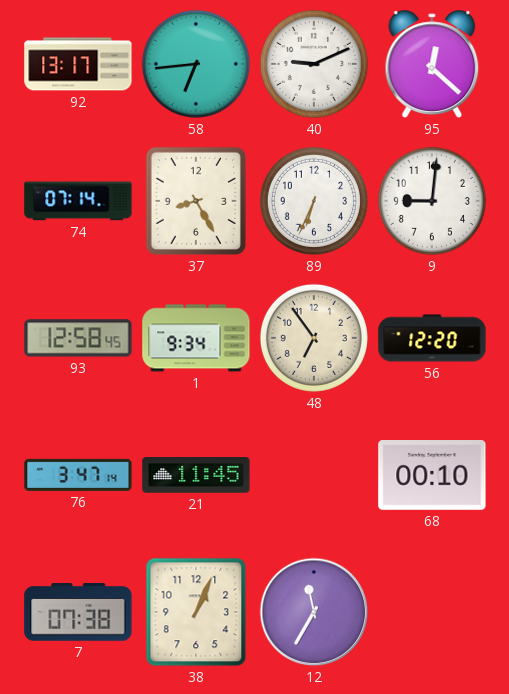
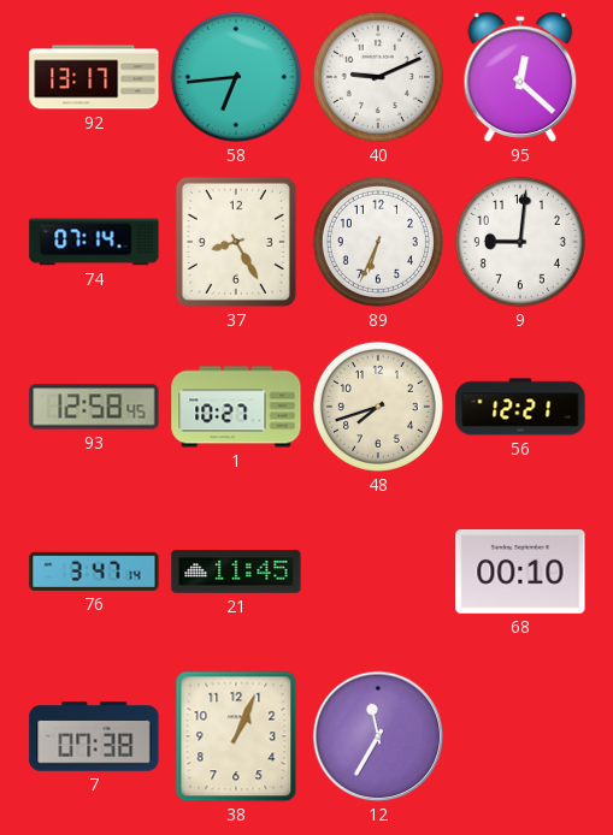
1: 9:34 -> 10:27 (236, 407)
48: 6:54 -> 7:42 (378, 407)
56: 12:20 -> 12:21 (520, 407)
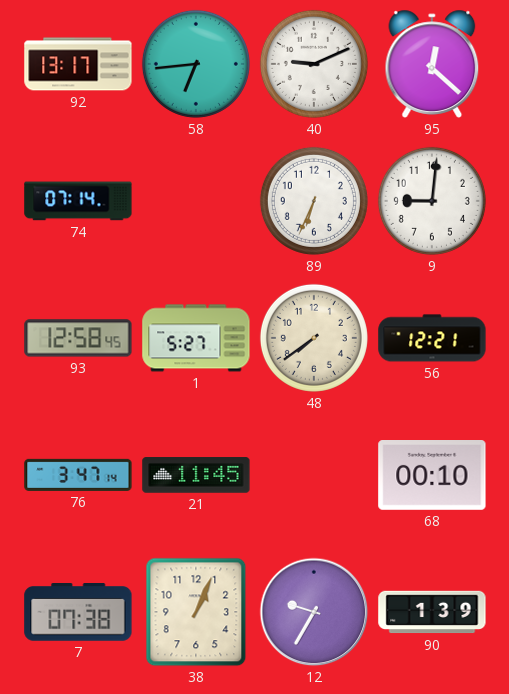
37: 8:25 -> none (236, 242)
1: 10:27 -> 5:27 (196, 338)
48: 7:42 -> 7:39 (314, 338)
12: 11:35 -> 9:35 (314, 612)
90: none -> 1:39 (432, 612)
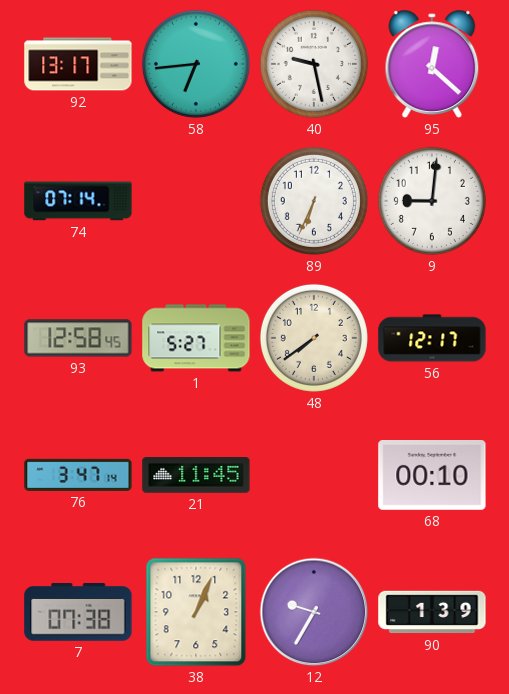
40: 9:11 -> 9:28 (314, 64)
56: 12:21 -> 12:17 (432, 338)
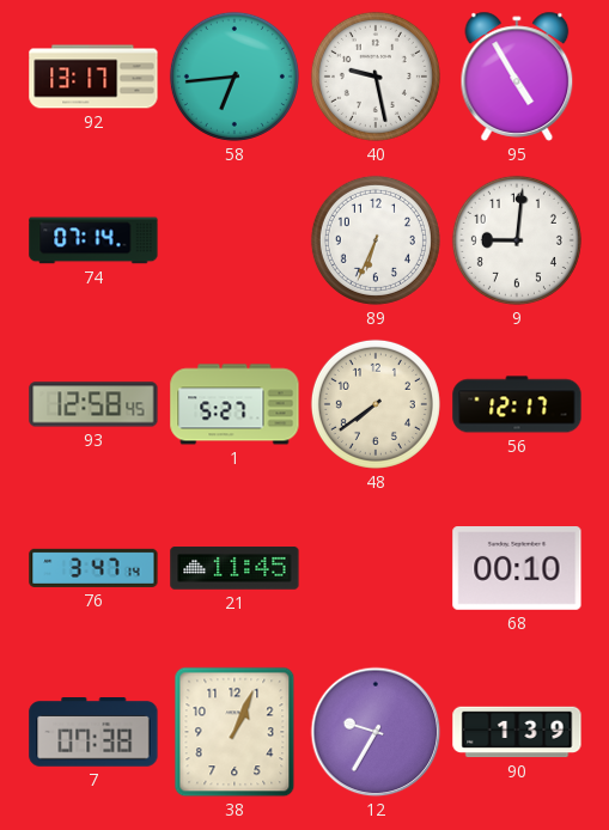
95: 12:22 -> 4:55 (517, 77)
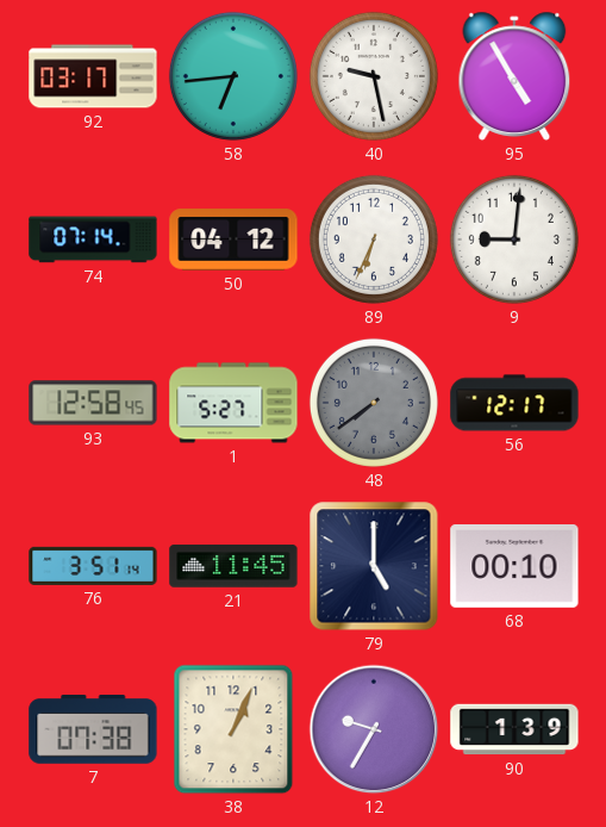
92: 13:17 -> 03:17 (93, 76)
50: none -> 04:12 (233, 240)
48 dial: cream -> grey (374, 403)
76: 3:47 -> 3:51 (93, 566)
79: none -> 5:00 (374, 566)
